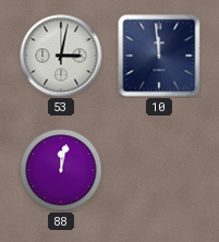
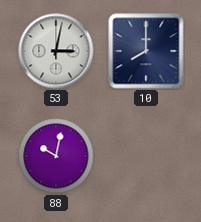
10: 11:59 -> 8:00 (146, 51)
88: 12:02 -> 10:02 (56, 156)
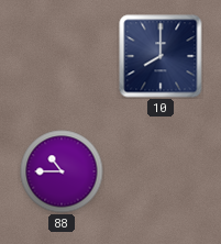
53: 3:02 -> none (56, 51)
88: 10:02 -> 10:45 (62, 171)
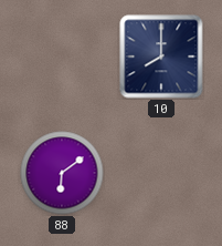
88: 10:45 -> 6:09 (62, 173)
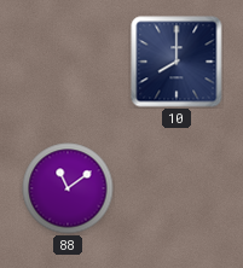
88: 6:09 -> 11:09 (68, 188)
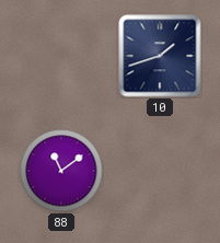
10: 8:00 -> 1:42 (160, 56)
